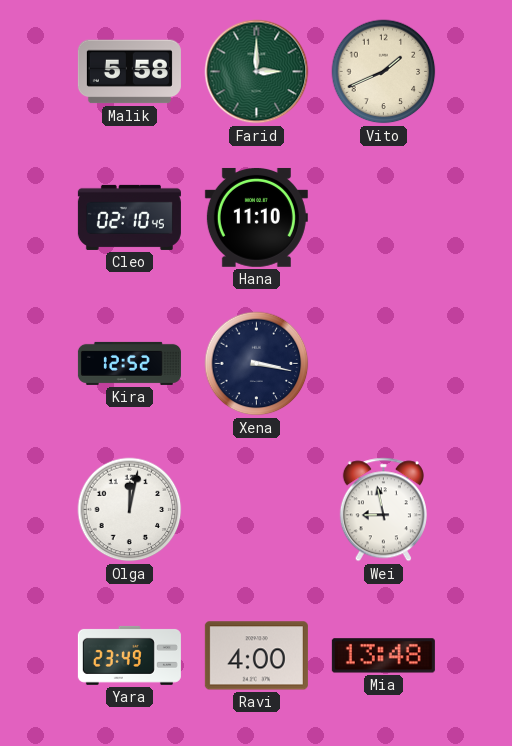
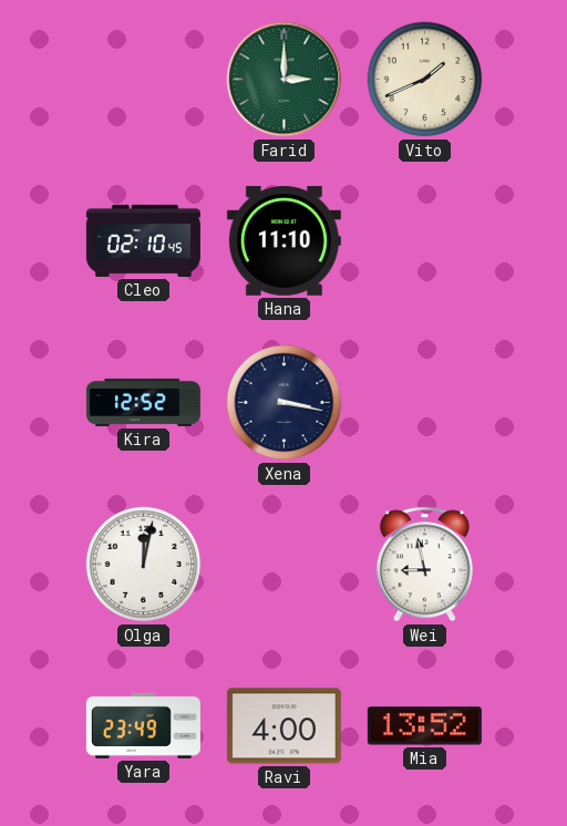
Malik: 5:58 -> none (129, 72)
Mia: 13:48 -> 13:52 (424, 726)
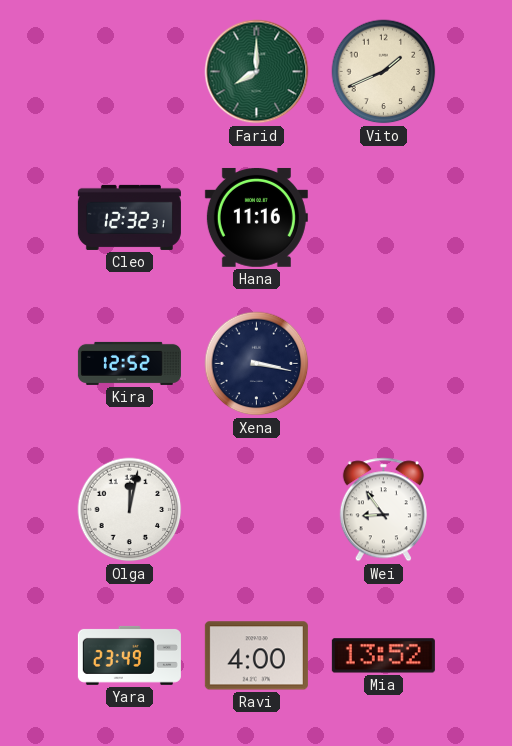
Farid: 3:00 -> 8:00 (257, 72)
Cleo: 02:10 -> 12:32 (129, 217)
Hana: 11:10 -> 11:16 (256, 217)
Wei: 8:58 -> 8:54 (383, 510)
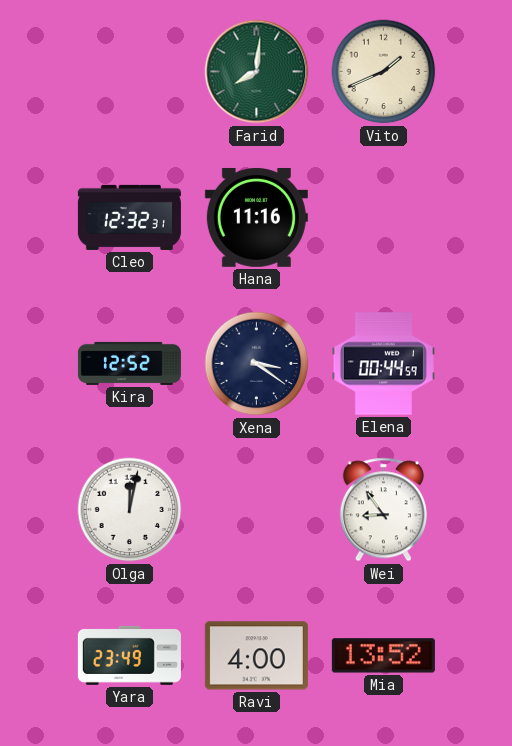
Farid: 8:00 -> 8:01 (257, 72)
Xena: 3:17 -> 3:21 (257, 364)
Elena: none -> 00:44 (383, 364)
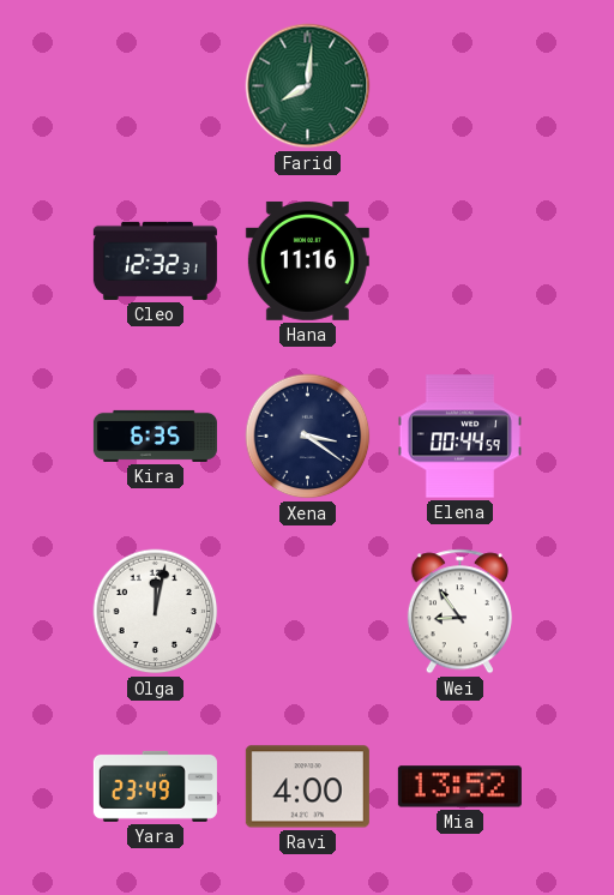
Vito: 1:41 -> none (384, 72)
Kira: 12:52 -> 6:35 (155, 436)
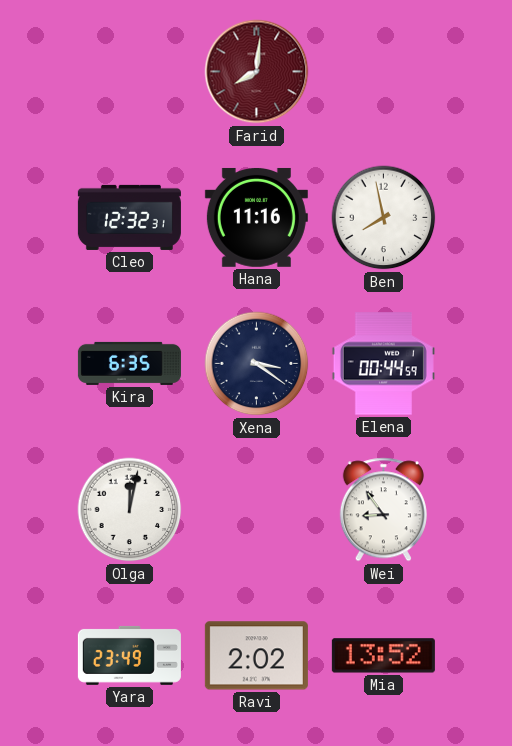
Farid dial: green -> burgundy (257, 72)
Ben: none -> 7:58 (384, 218)
Ravi: 4:00 -> 2:02 (256, 656)
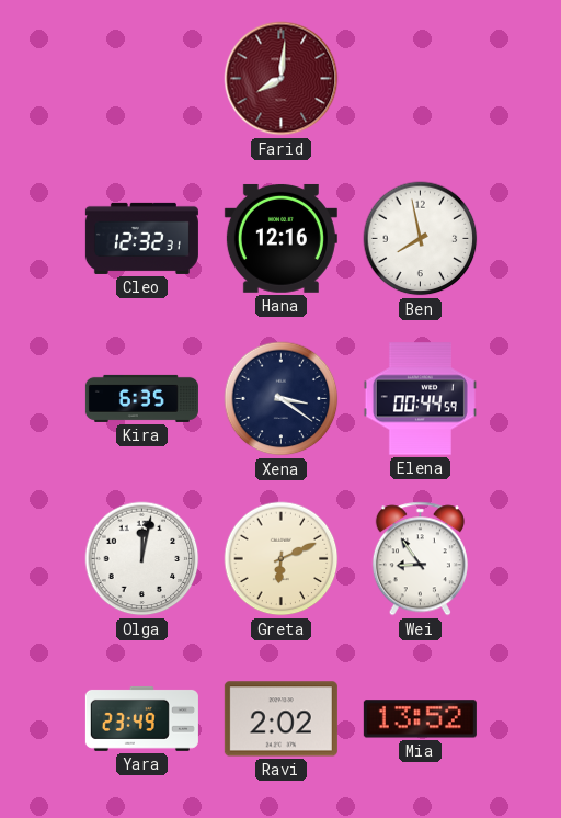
Hana: 11:16 -> 12:16 (280, 238)
Greta: none -> 6:11 (282, 559)
